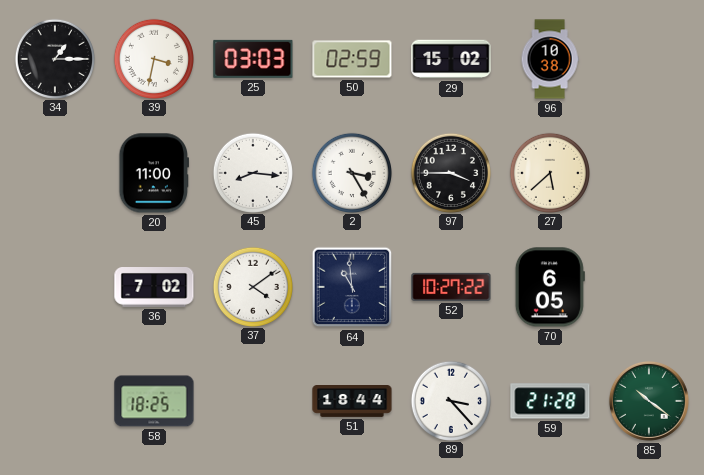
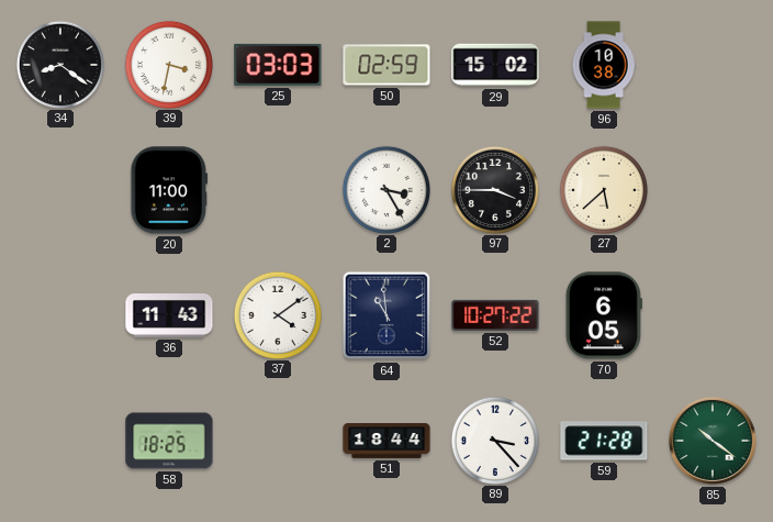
34: 1:15 -> 8:21 (59, 64)
45: 8:16 -> none (252, 172)
36: 7:02 -> 11:43 (169, 316)
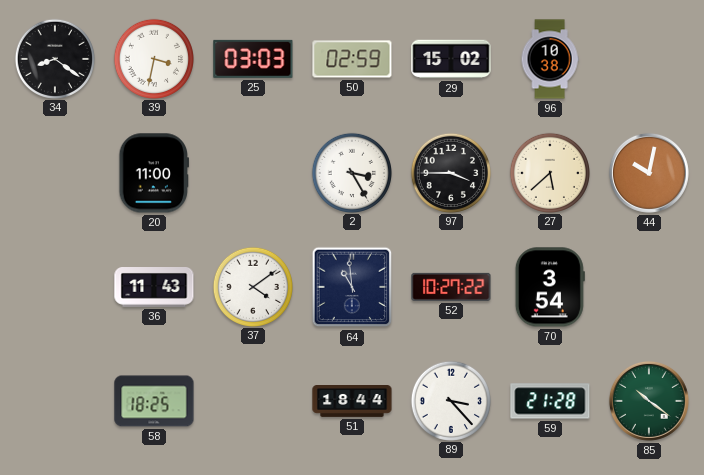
44: none -> 10:02 (649, 173)
70: 6:05 -> 3:54 (550, 287)
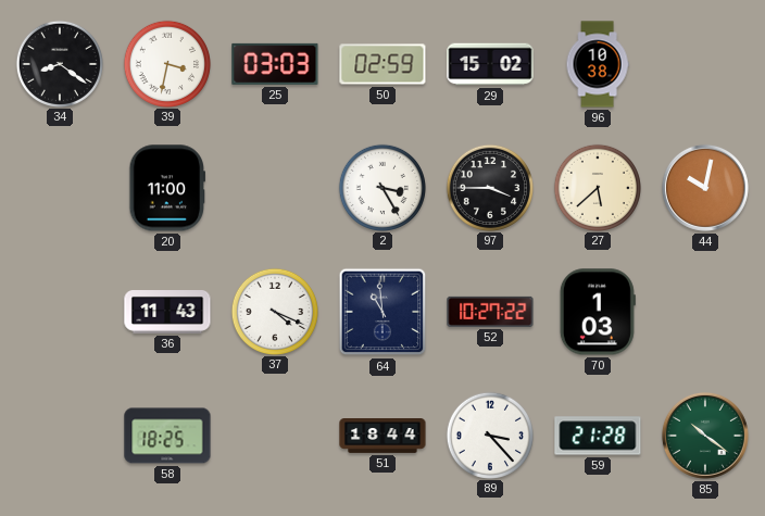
37: 4:09 -> 4:19 (274, 311)
70: 3:54 -> 1:03 (598, 312)
